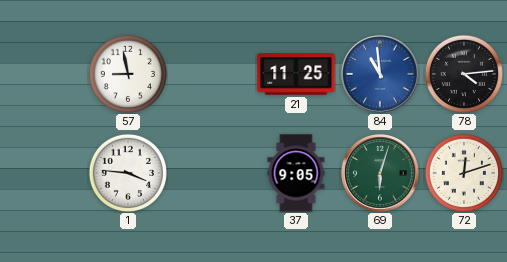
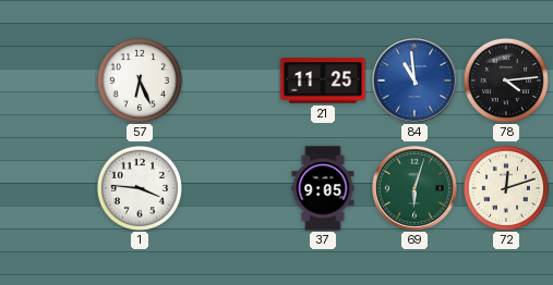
57: 8:58 -> 6:26 (140, 80)
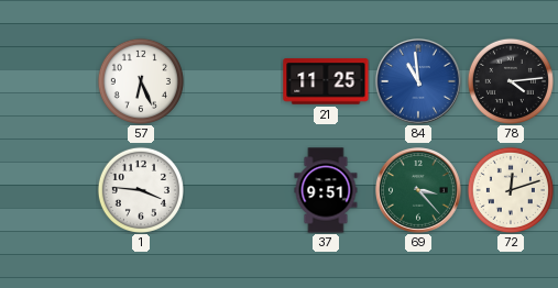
37: 9:05 -> 9:51 (326, 190)
69: 6:03 -> 3:23 (419, 191)
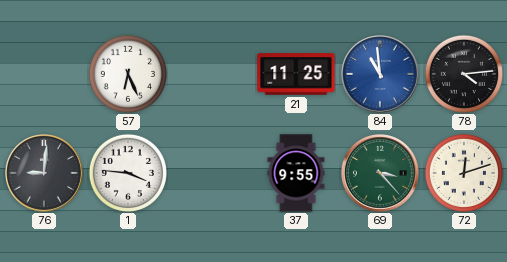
76: none -> 9:01 (45, 174)
37: 9:51 -> 9:55 (296, 173)
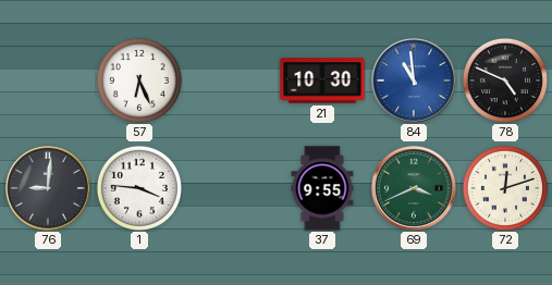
21: 11:25 -> 10:30 (322, 80)
78: 4:14 -> 4:49 (505, 80)
69: 3:23 -> 3:41 (415, 189)
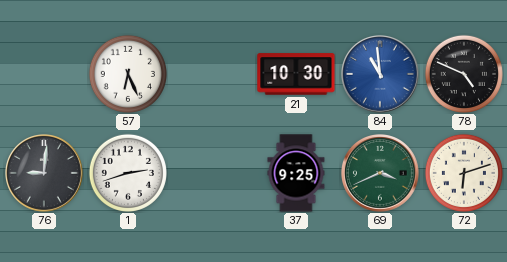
1: 3:46 -> 2:42 (128, 173)
37: 9:55 -> 9:25 (296, 173)
72: 12:12 -> 6:12 (464, 173)
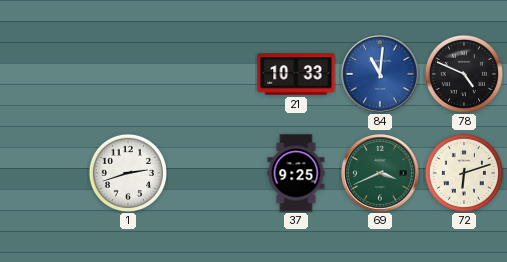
57: 6:26 -> none (128, 74)
21: 10:30 -> 10:33 (296, 74)
84: 10:59 -> 11:01 (381, 75)
76: 9:01 -> none (45, 174)
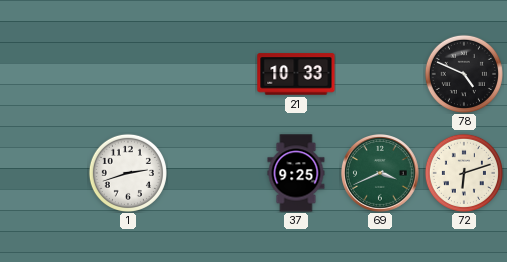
84: 11:01 -> none (381, 75)
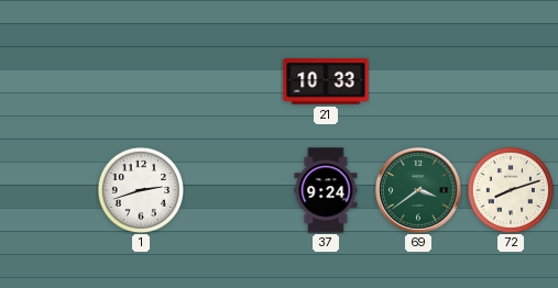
78: 4:49 -> none (464, 74)
37: 9:25 -> 9:24 (326, 190)
69: 3:41 -> 3:39 (419, 191)
72: 6:12 -> 8:12 (511, 190)
